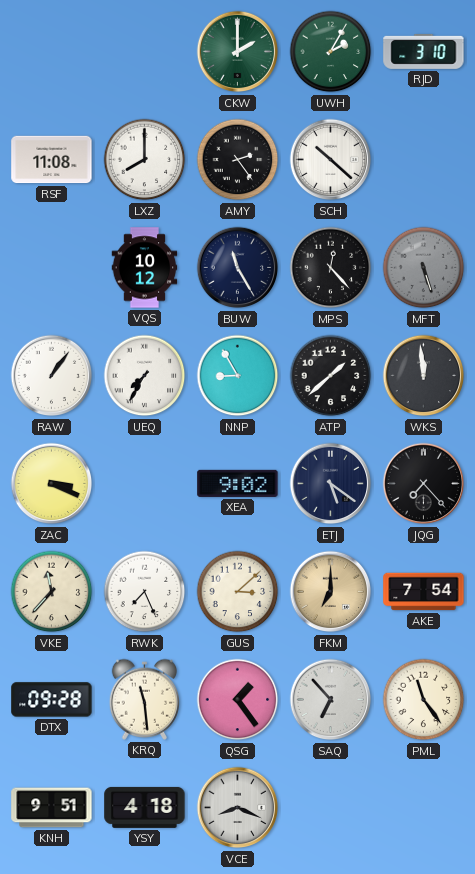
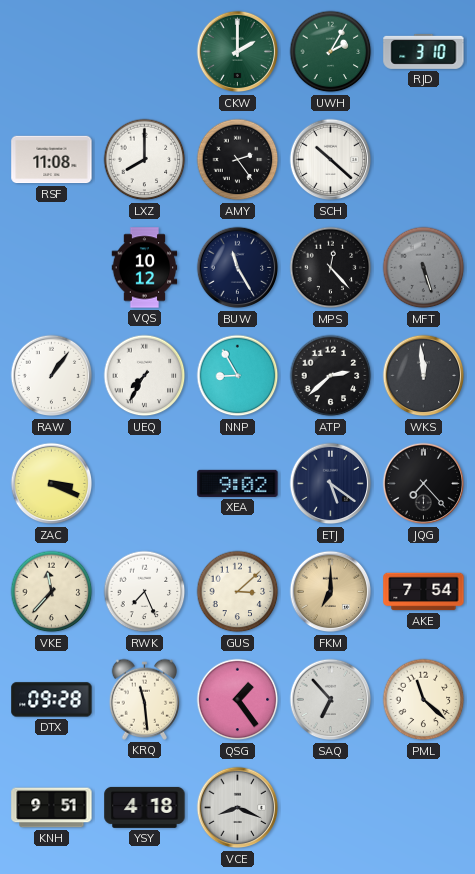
ATP: 1:38 -> 2:38 (331, 376)
PML: 11:24 -> 11:22 (424, 700)
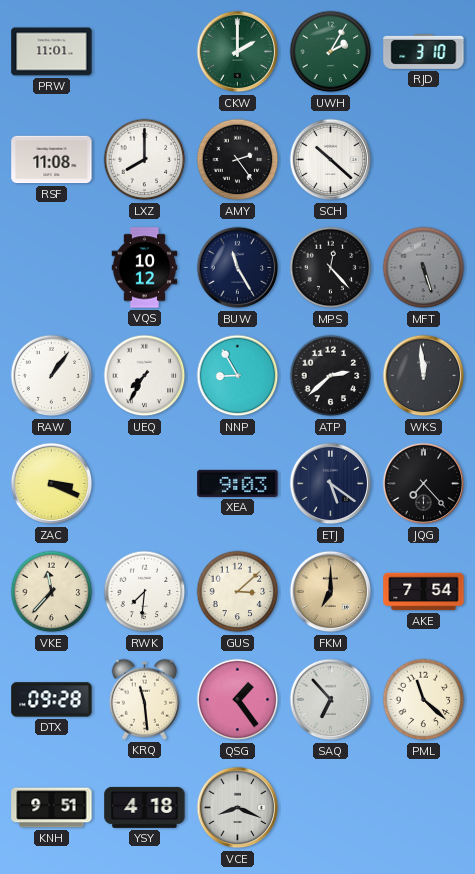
PRW: none -> 11:01 (52, 52)
XEA: 9:02 -> 9:03 (238, 483)
RWK: 7:26 -> 7:31 (145, 592)
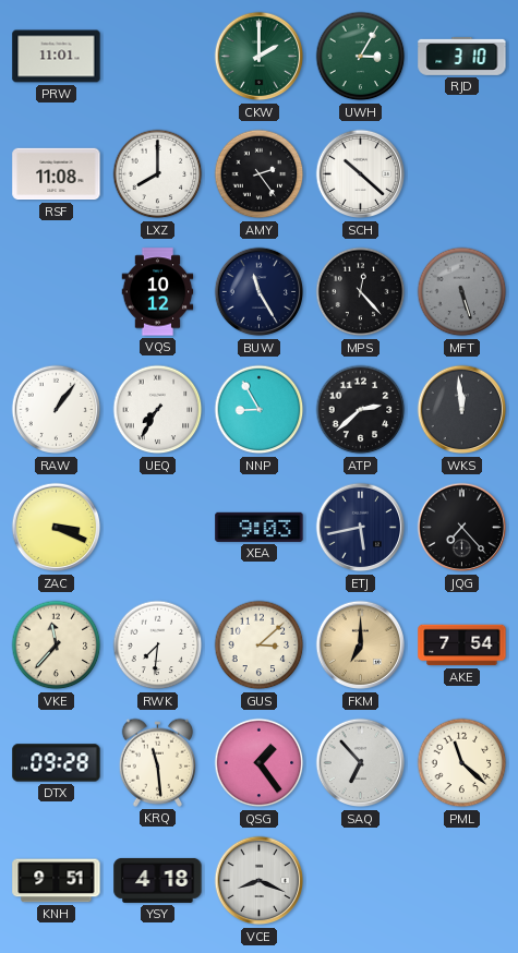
UWH: 2:05 -> 3:05 (361, 57)
ETJ: 5:21 -> 5:43 (361, 528)
